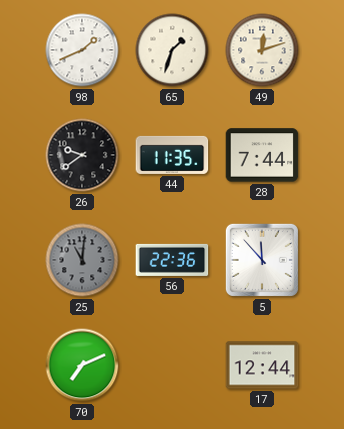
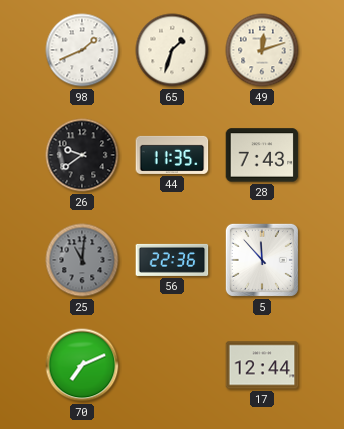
28: 7:44 -> 7:43 (262, 155)
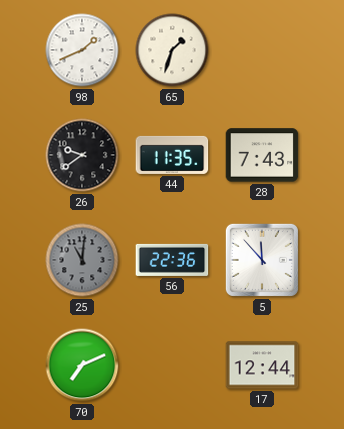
49: 12:12 -> none (262, 50)
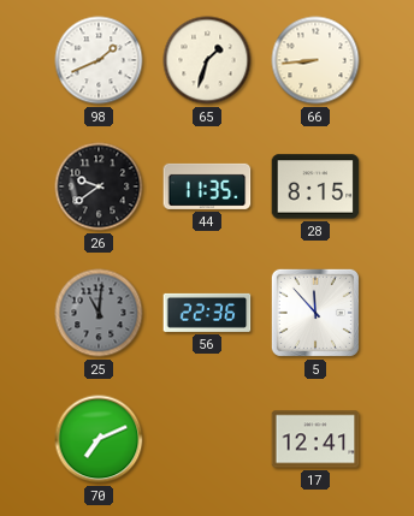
66: none -> 8:44 (315, 60)
28: 7:43 -> 8:15 (315, 186)
17: 12:44 -> 12:41 (315, 439)
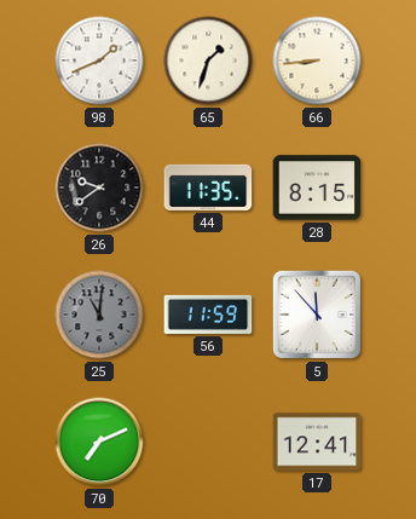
56: 22:36 -> 11:59 (208, 315)
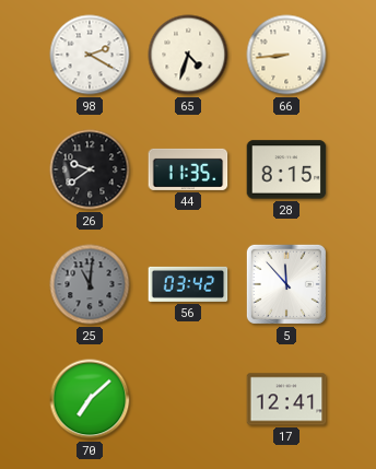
98: 1:41 -> 2:20 (90, 55)
65: 1:33 -> 4:33 (188, 55)
56: 11:59 -> 03:42 (188, 284)
70: 7:11 -> 7:08 (90, 399)
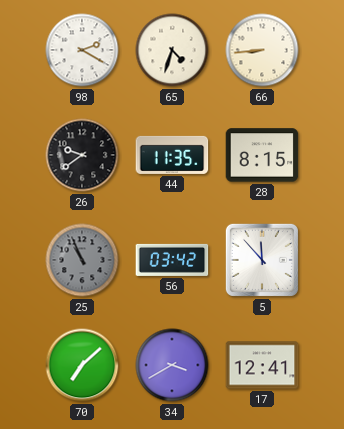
25: 11:01 -> 10:56 (82, 260)
34: none -> 3:40 (172, 365)
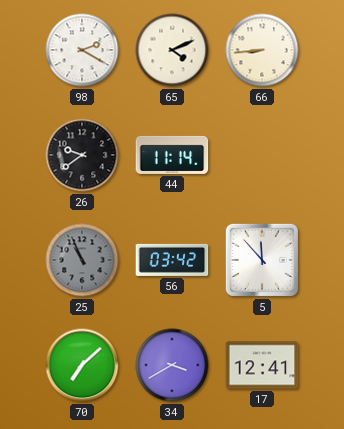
65: 4:33 -> 4:11 (172, 50)
44: 11:35 -> 11:14 (172, 155)
28: 8:15 -> none (262, 155)
